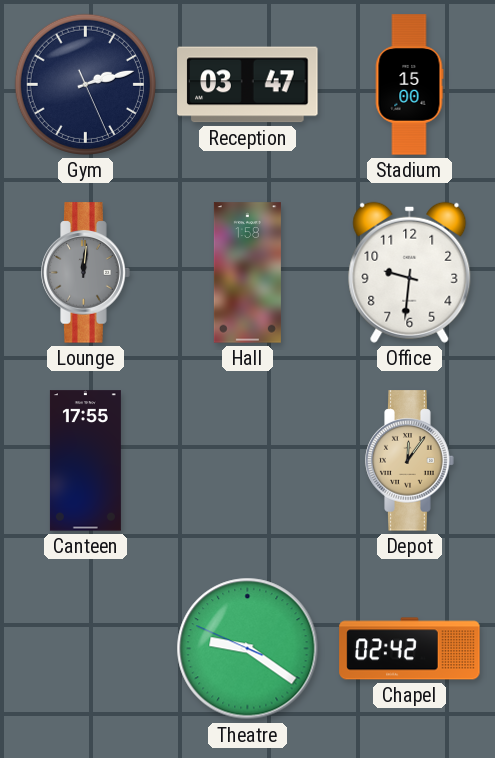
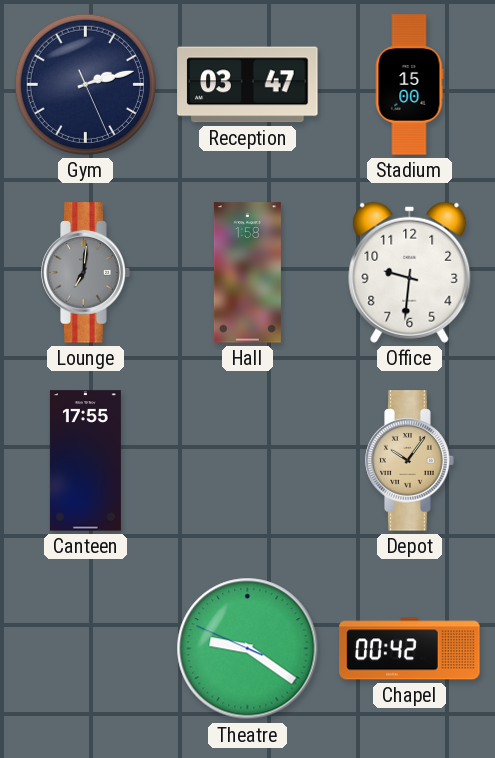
Lounge: 12:01 -> 7:01 (86, 273)
Depot: 12:06 -> 10:06 (410, 461)
Chapel: 02:42 -> 00:42 (410, 649)
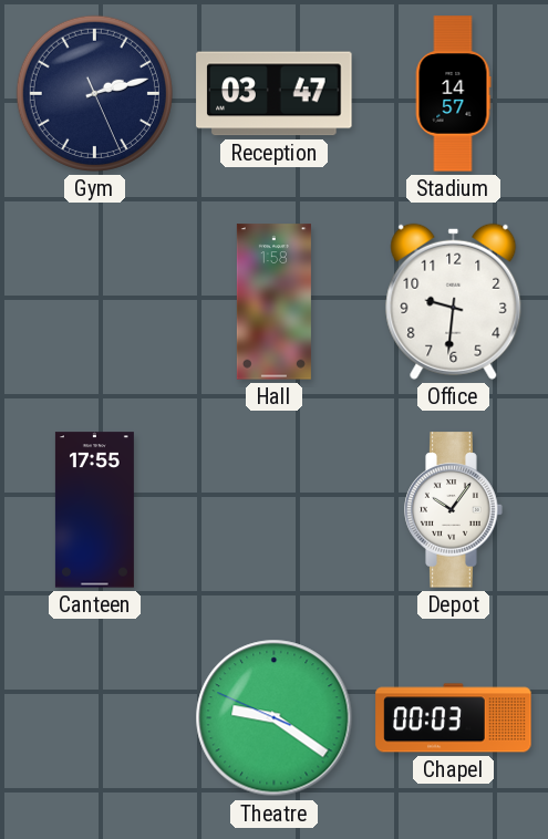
Stadium: 15:00 -> 14:57 (453, 94)
Lounge: 7:01 -> none (86, 273)
Depot dial: champagne -> white (454, 510)
Chapel: 00:42 -> 00:03 (454, 718)
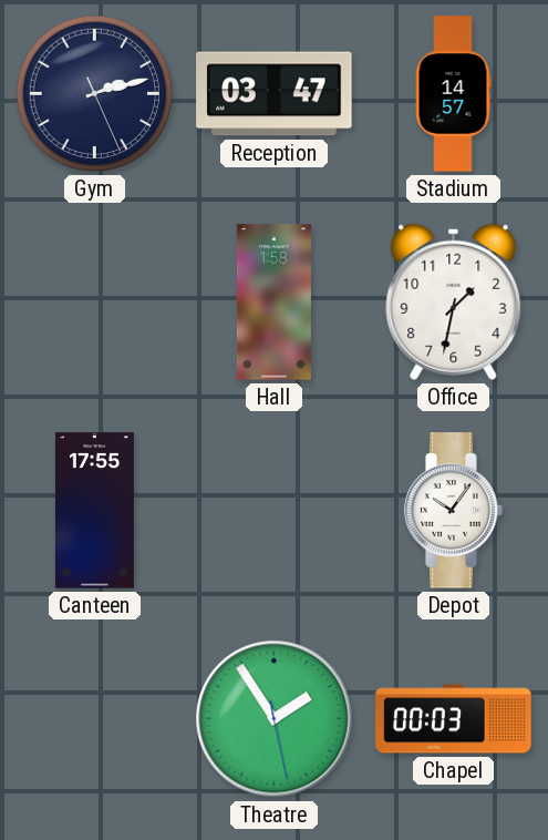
Office: 9:31 -> 1:32 (454, 301)
Theatre: 9:20 -> 1:54 (275, 719)
